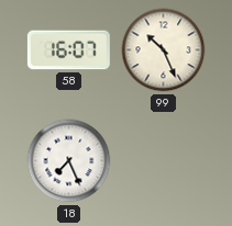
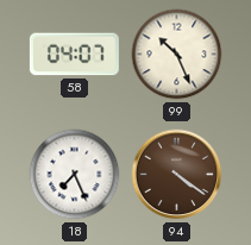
58: 16:07 -> 04:07 (74, 55)
94: none -> 4:21 (177, 175)
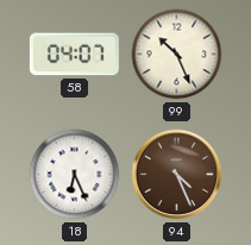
18: 7:26 -> 6:26 (75, 175)
94: 4:21 -> 4:26 (177, 175)
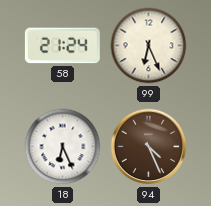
58: 04:07 -> 21:24 (62, 46)
99: 10:26 -> 6:26 (149, 46)
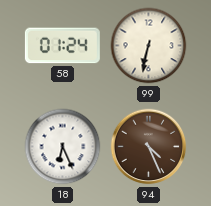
58: 21:24 -> 01:24 (62, 46)
99: 6:26 -> 6:32 (149, 46)
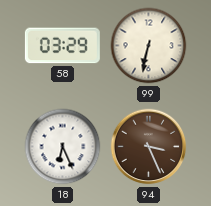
58: 01:24 -> 03:29 (62, 46)
94: 4:26 -> 3:26 (149, 147)
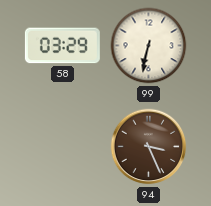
18: 6:26 -> none (63, 147)
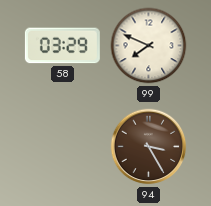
99: 6:32 -> 7:49 (149, 46)
94: 3:26 -> 3:25 (149, 147)
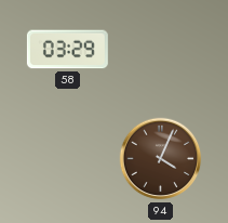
99: 7:49 -> none (149, 46)
94: 3:25 -> 4:04 (161, 159)
